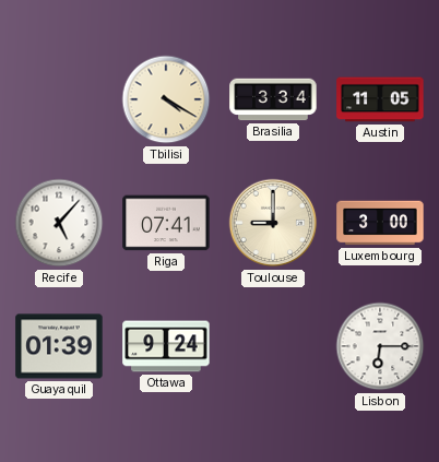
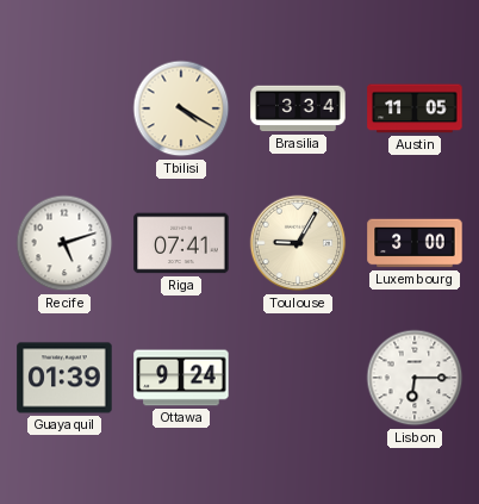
Recife: 5:07 -> 5:12 (64, 243)
Toulouse: 9:00 -> 9:05 (298, 243)
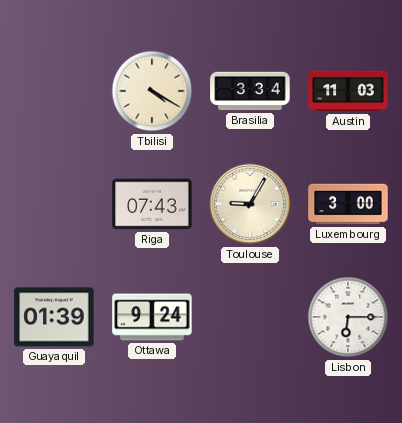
Austin: 11:05 -> 11:03 (348, 91)
Recife: 5:12 -> none (64, 243)
Riga: 07:41 -> 07:43 (152, 204)
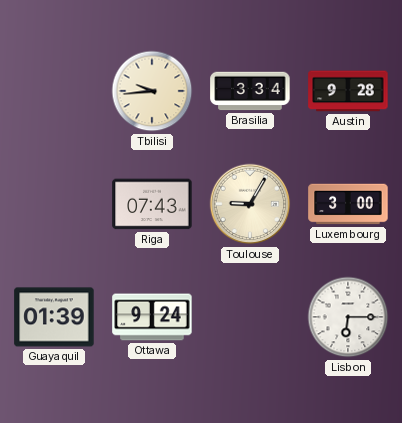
Tbilisi: 4:20 -> 9:44 (152, 91)
Austin: 11:03 -> 9:28 (348, 91)
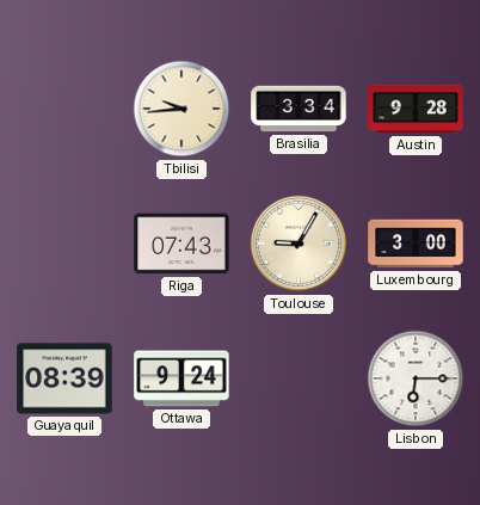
Guayaquil: 01:39 -> 08:39 (64, 378)
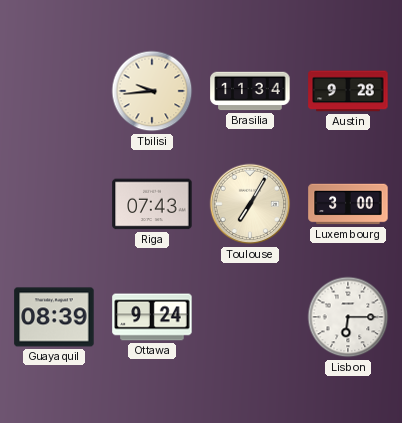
Brasilia: 3:34 -> 11:34 (250, 91)
Toulouse: 9:05 -> 7:05 (250, 204)
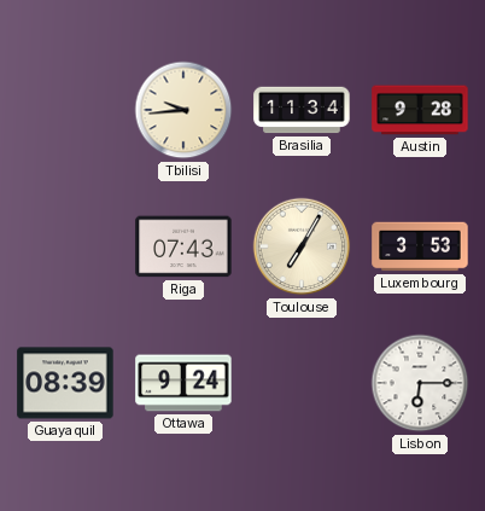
Luxembourg: 3:00 -> 3:53 (420, 246)
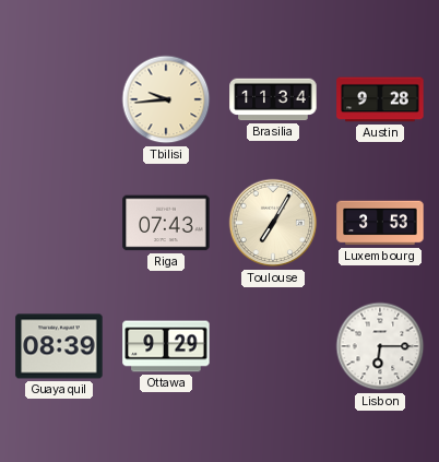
Ottawa: 9:24 -> 9:29 (166, 346)
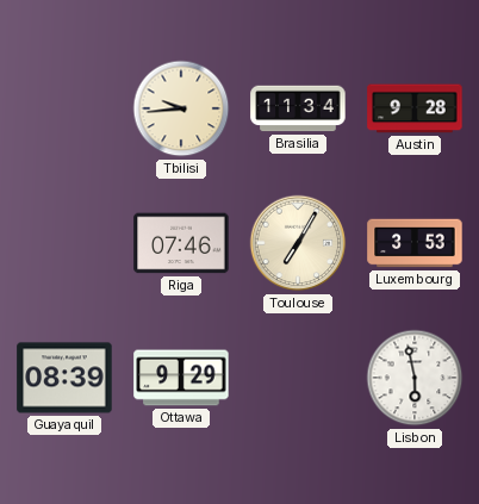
Riga: 07:43 -> 07:46 (181, 243)
Lisbon: 6:15 -> 5:58 (415, 378)
